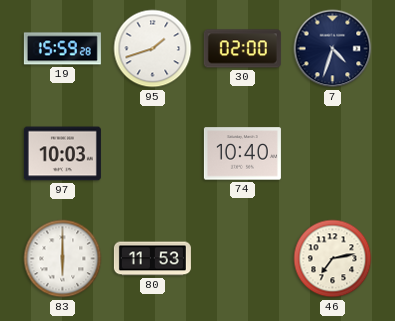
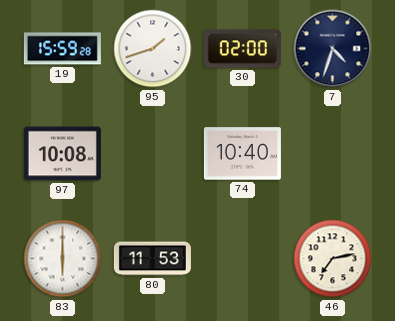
97: 10:03 -> 10:08 (62, 154)
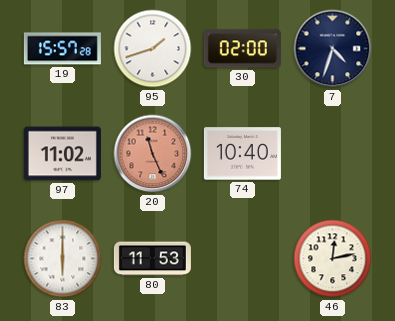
19: 15:59 -> 15:57 (62, 49)
97: 10:08 -> 11:02 (62, 154)
20: none -> 11:26 (153, 154)
46: 7:13 -> 12:13 (333, 259)
